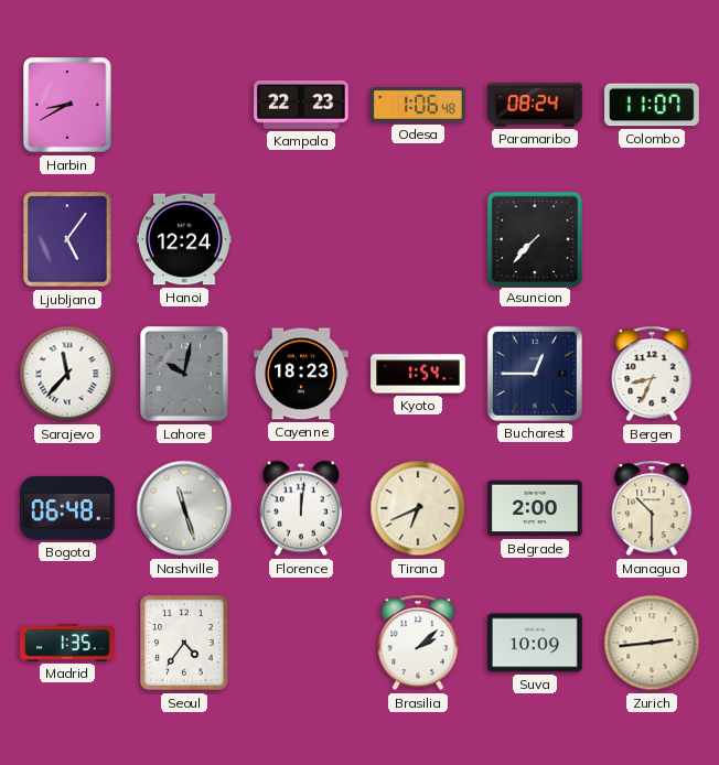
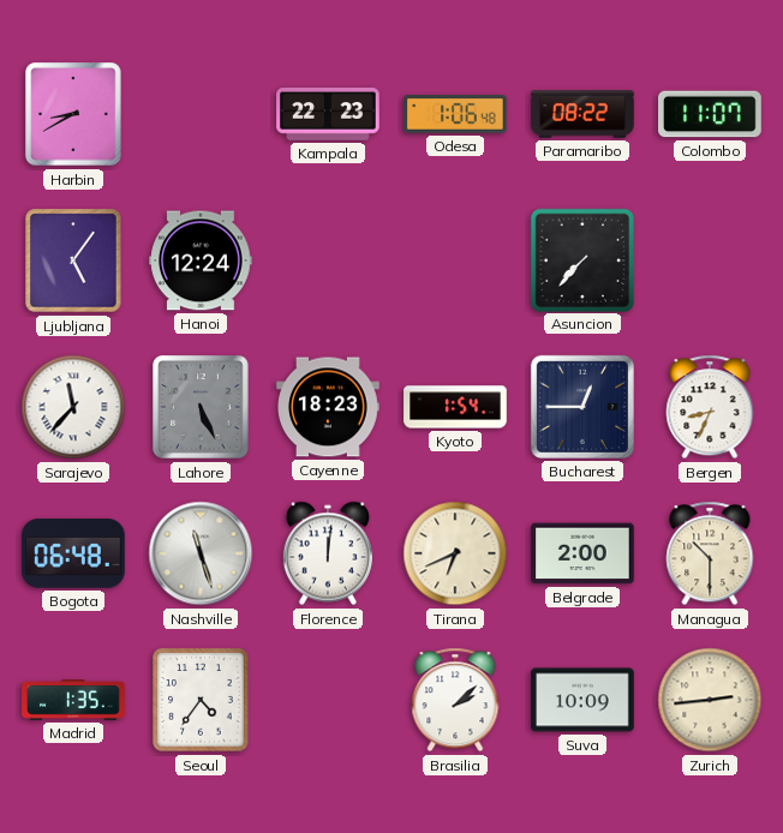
Paramaribo: 08:24 -> 08:22 (582, 114)
Lahore: 10:02 -> 5:26 (201, 407)
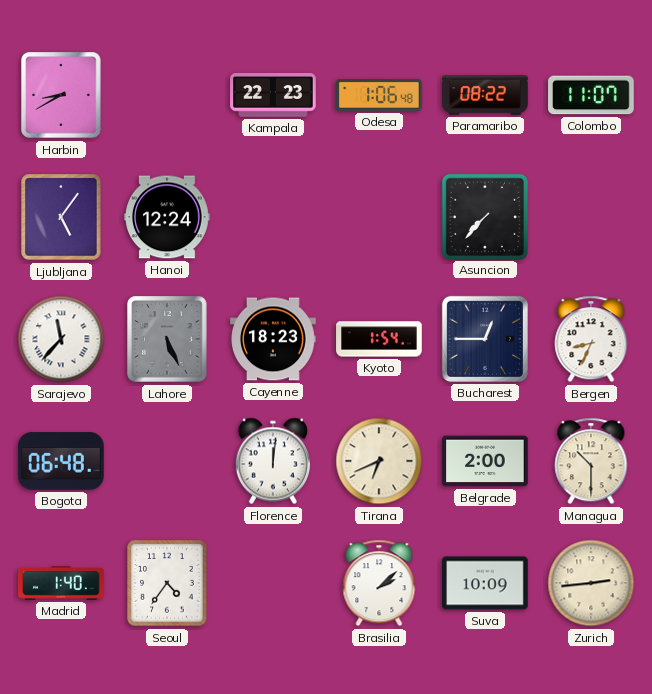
Nashville: 11:27 -> none (201, 553)
Madrid: 1:35 -> 1:40 (61, 583)
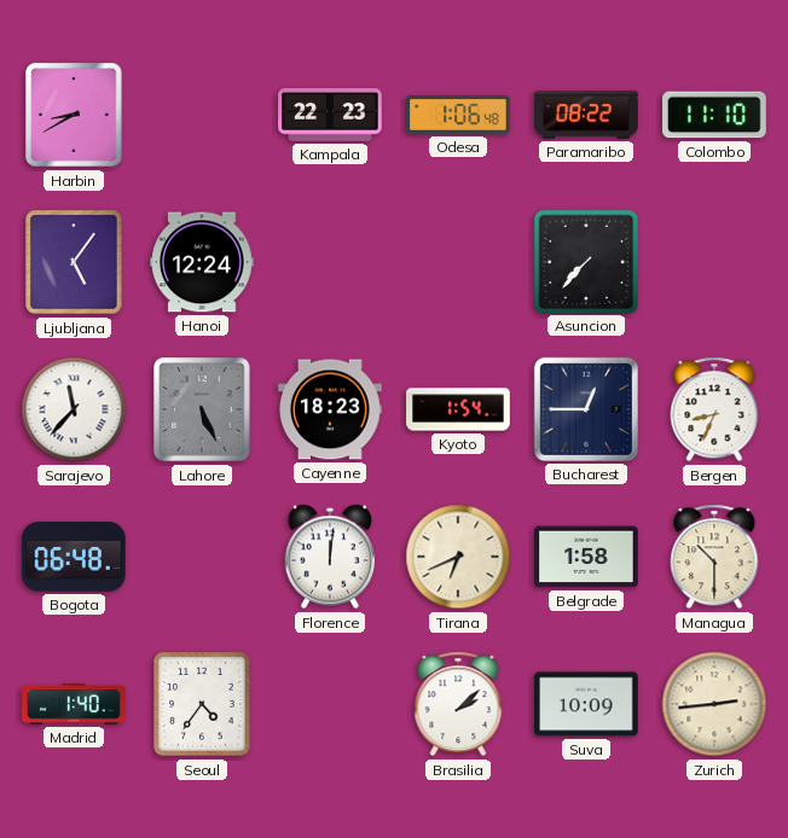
Colombo: 11:07 -> 11:10 (714, 115)
Belgrade: 2:00 -> 1:58 (586, 557)
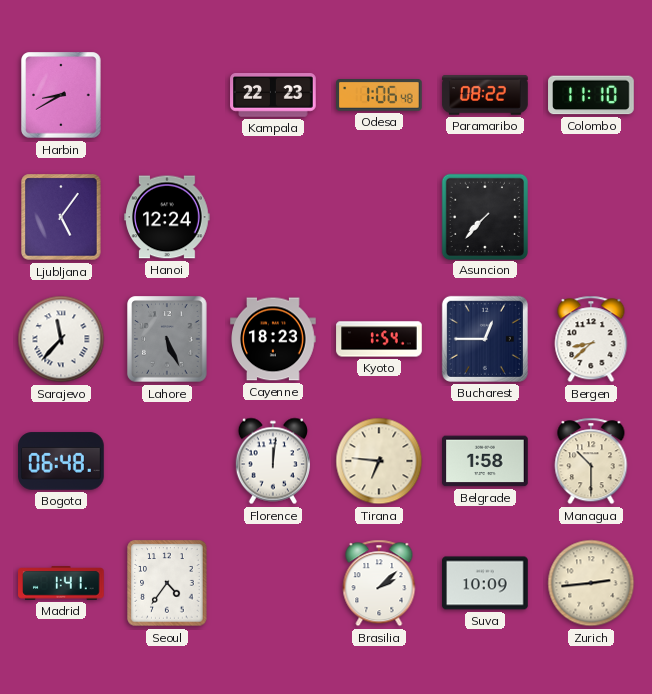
Bergen: 8:34 -> 8:38 (591, 339)
Tirana: 6:41 -> 6:46 (379, 461)
Madrid: 1:40 -> 1:41 (61, 583)
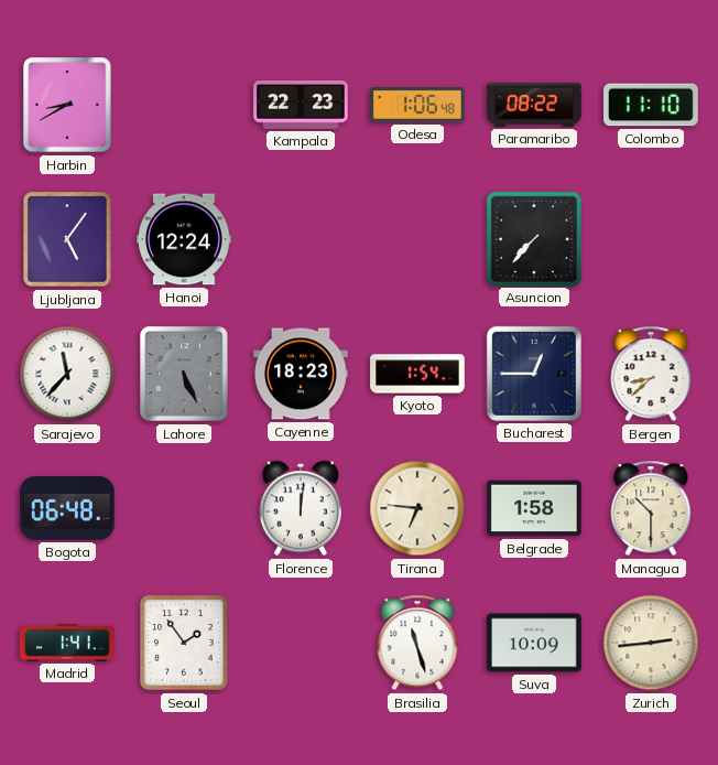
Seoul: 4:36 -> 1:54 (184, 643)
Brasilia: 2:08 -> 11:27 (417, 643)
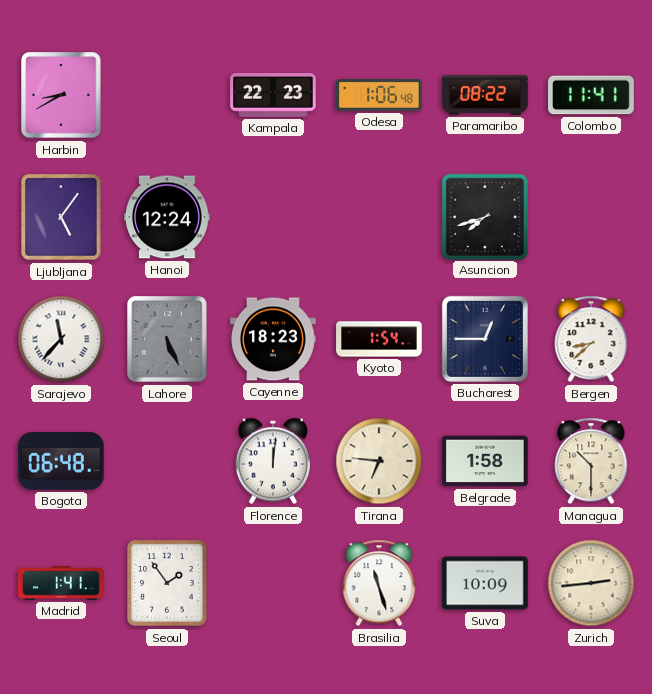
Colombo: 11:10 -> 11:41 (591, 95)
Asuncion: 7:37 -> 7:42 (484, 216)
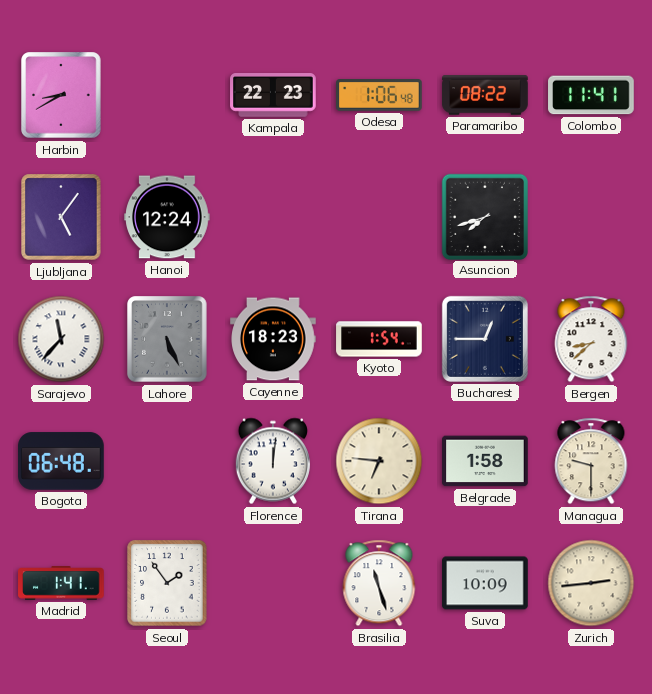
Managua: 10:30 -> 9:30 (591, 461)
